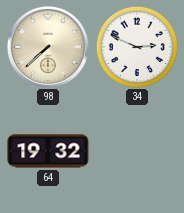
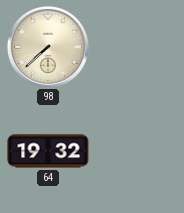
34: 2:49 -> none (137, 47)
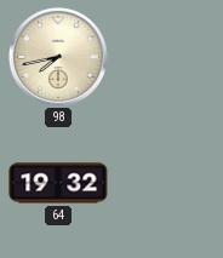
98: 7:38 -> 7:43 (58, 57)
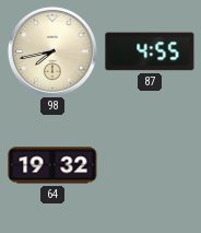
87: none -> 4:55 (150, 51)
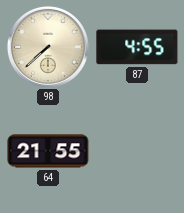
98: 7:43 -> 7:38 (48, 47)
64: 19:32 -> 21:55 (48, 151)
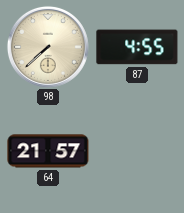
64: 21:55 -> 21:57 (48, 151)
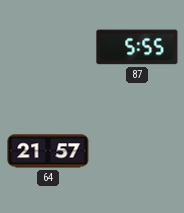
98: 7:38 -> none (48, 47)
87: 4:55 -> 5:55 (137, 47)
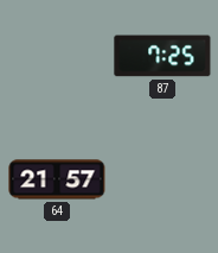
87: 5:55 -> 7:25 (162, 56)
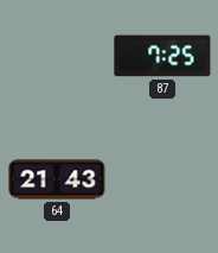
64: 21:57 -> 21:43 (57, 179)
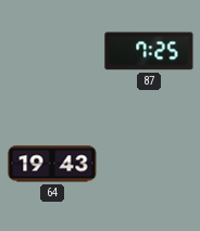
64: 21:43 -> 19:43 (52, 164)
